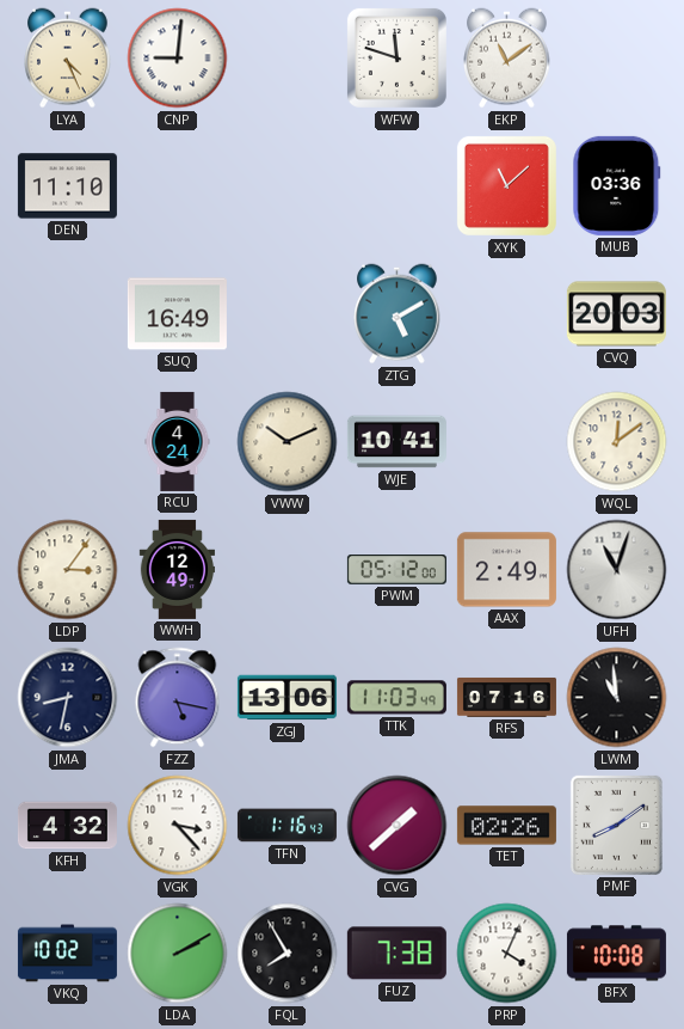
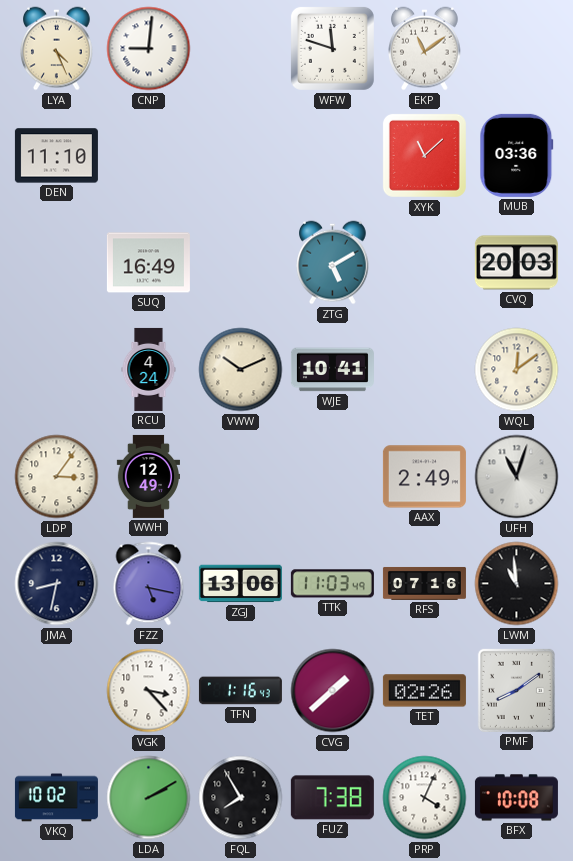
PWM: 05:12 -> none (396, 570)
KFH: 4:32 -> none (67, 826)
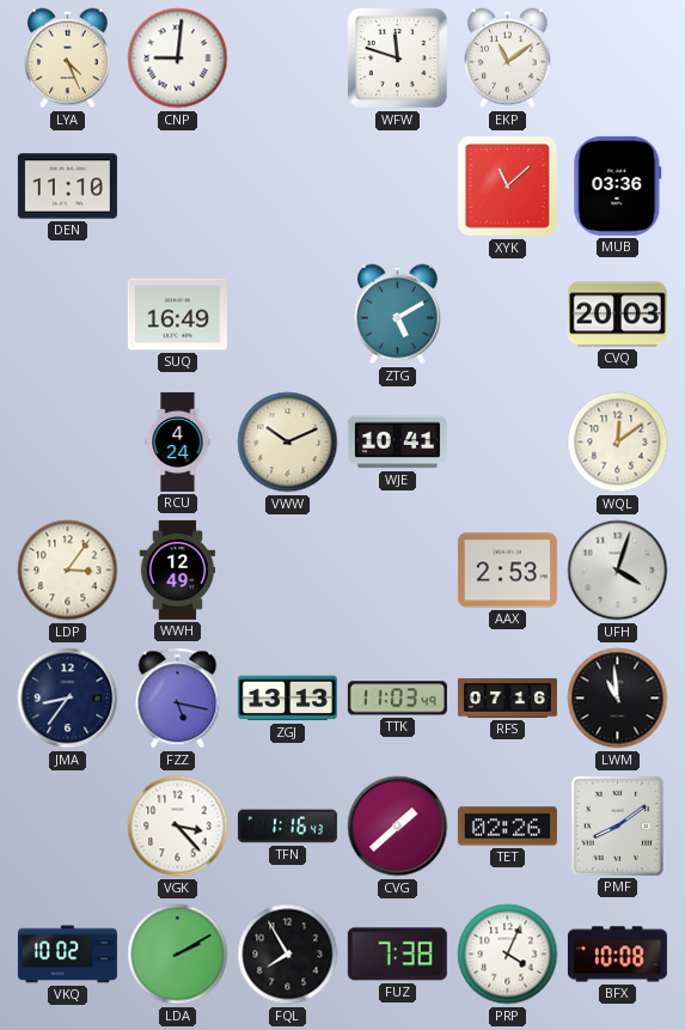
AAX: 2:49 -> 2:53 (507, 571)
UFH: 11:03 -> 4:03 (618, 571)
JMA: 8:32 -> 8:36 (68, 699)
ZGJ: 13:06 -> 13:13 (287, 699)
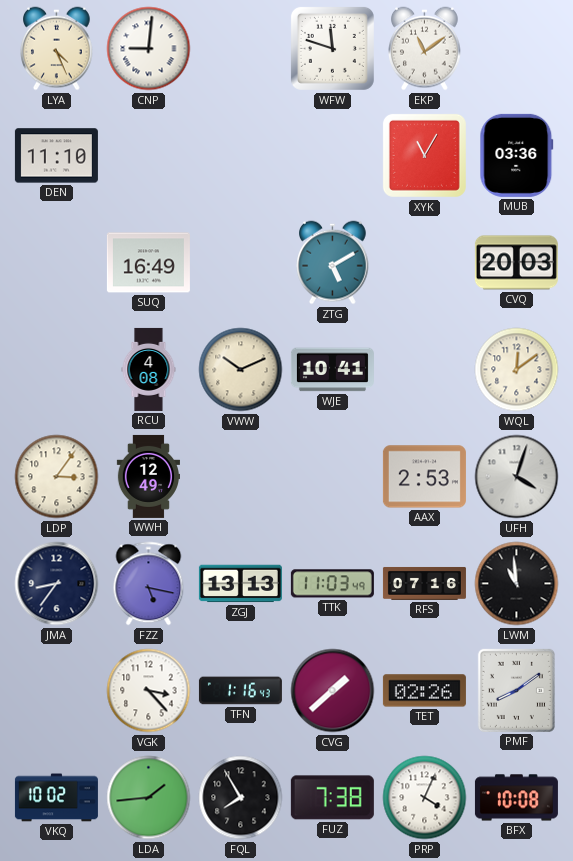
XYK: 11:08 -> 11:05 (424, 155)
RCU: 4:24 -> 4:08 (149, 369)
LDA: 2:10 -> 1:44 (149, 798)
